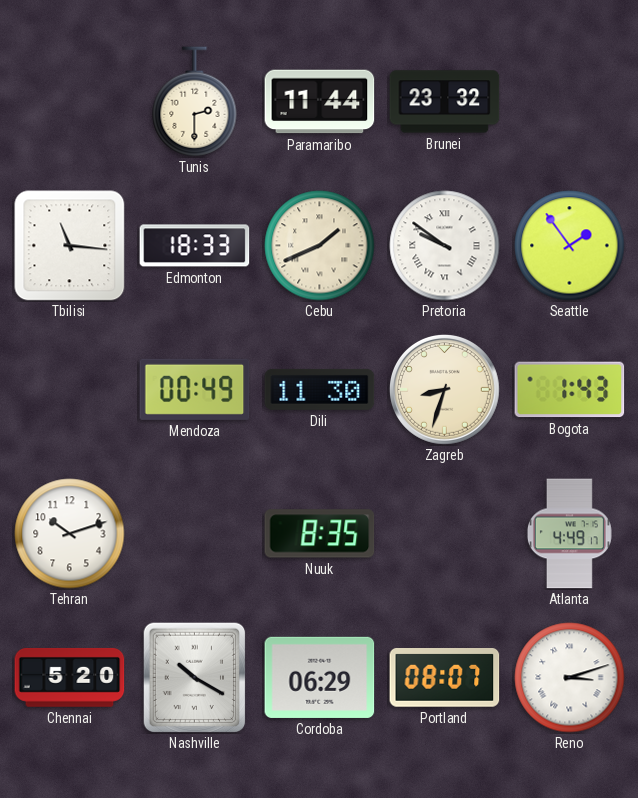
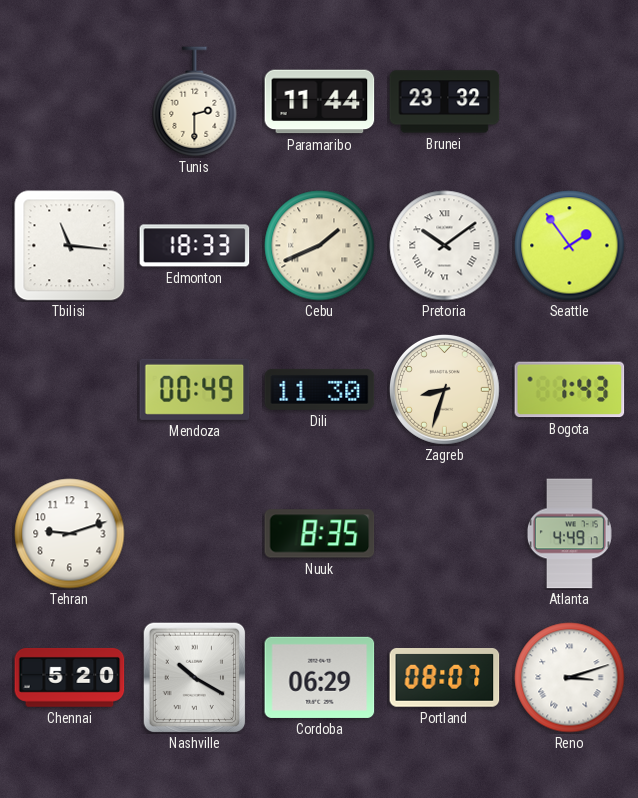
Pretoria: 9:51 -> 10:09 (445, 246)
Tehran: 10:12 -> 9:12 (70, 534)
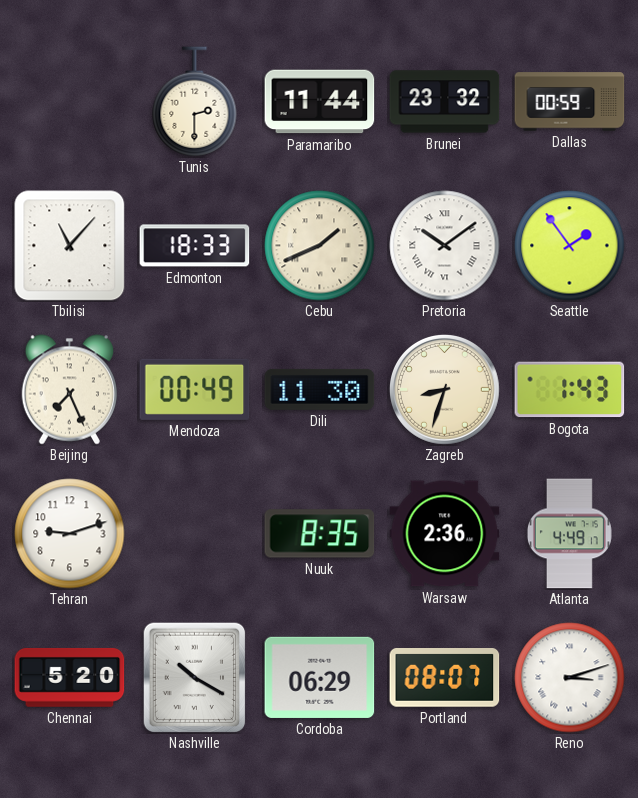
Dallas: none -> 00:59 (570, 102)
Tbilisi: 11:16 -> 11:07 (70, 246)
Beijing: none -> 7:26 (69, 390)
Warsaw: none -> 2:36 (445, 534)
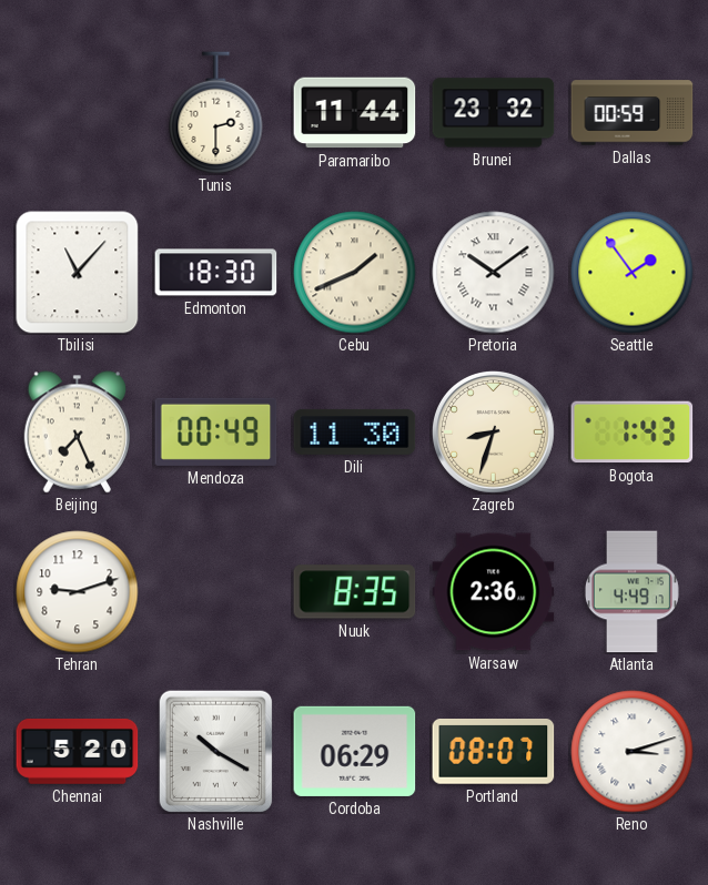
Edmonton: 18:33 -> 18:30 (216, 273)
